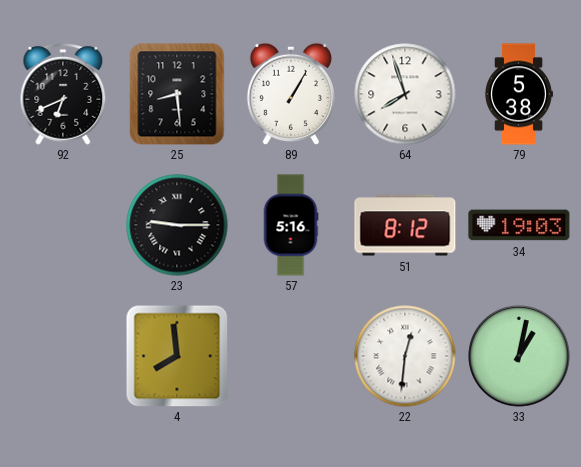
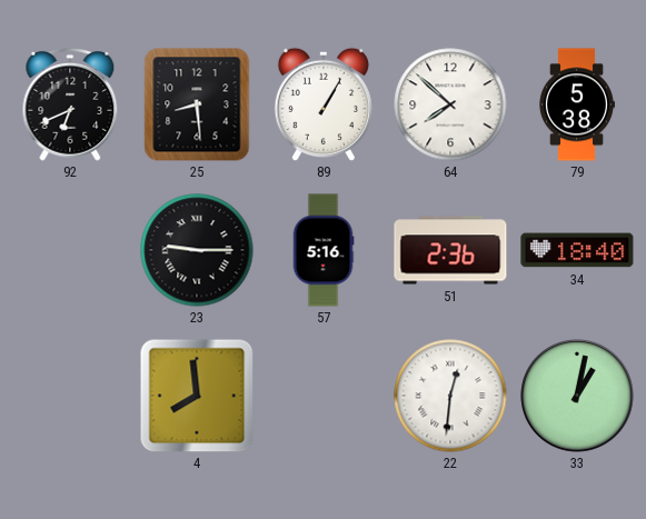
64: 7:57 -> 7:52 (450, 104)
51: 8:12 -> 2:36 (450, 250)
34: 19:03 -> 18:40 (577, 250)
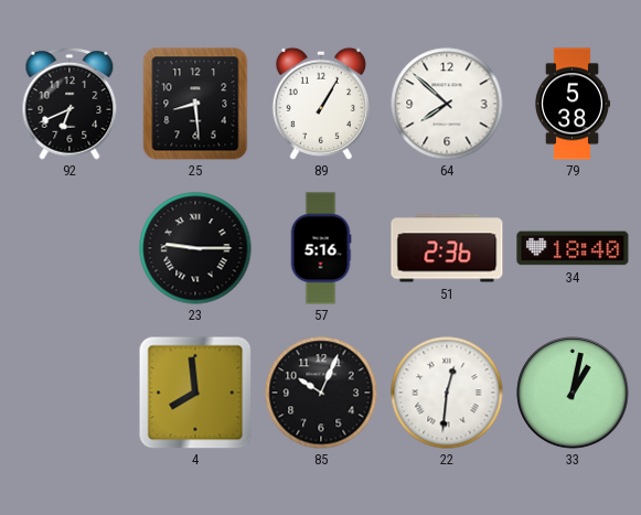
85: none -> 10:04 (321, 393)
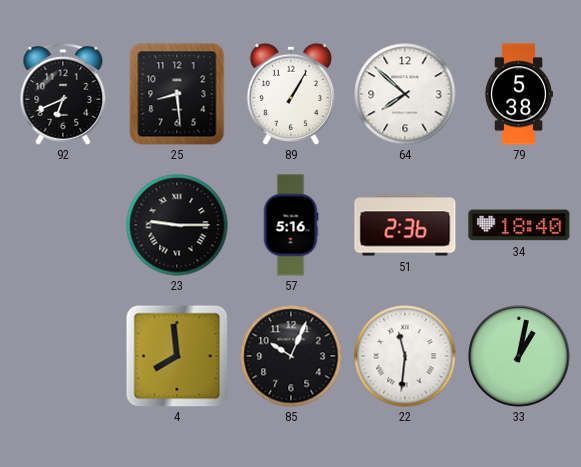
22: 12:31 -> 11:31 (405, 356)
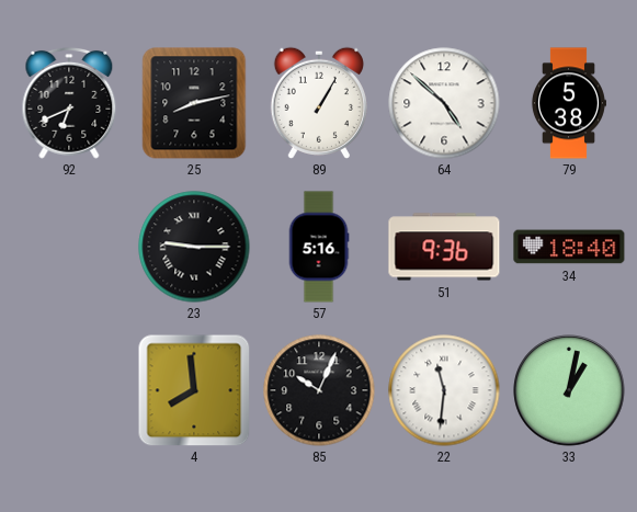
25: 8:29 -> 8:13 (194, 103)
64: 7:52 -> 4:52 (444, 103)
51: 2:36 -> 9:36 (444, 247)
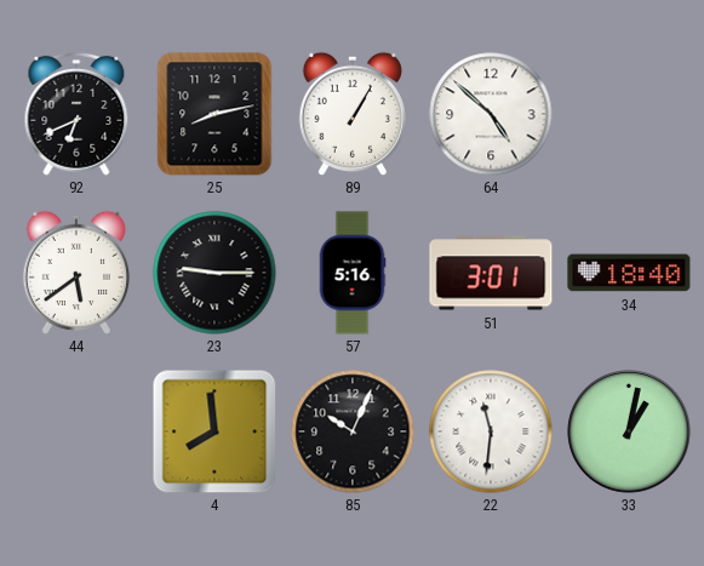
79: 5:38 -> none (569, 103)
44: none -> 5:39 (76, 271)
51: 9:36 -> 3:01 (491, 273)
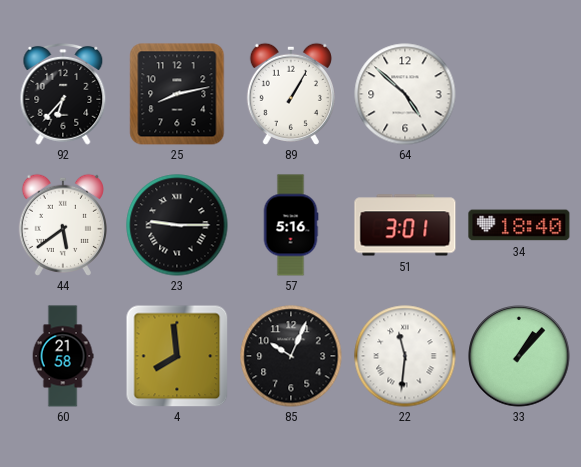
92: 6:41 -> 6:37 (63, 95)
60: none -> 21:58 (63, 356)
33: 1:02 -> 1:07 (519, 356)
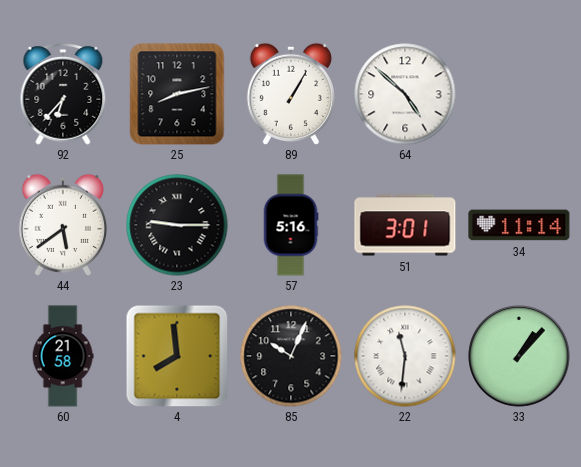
34: 18:40 -> 11:14 (519, 225)
